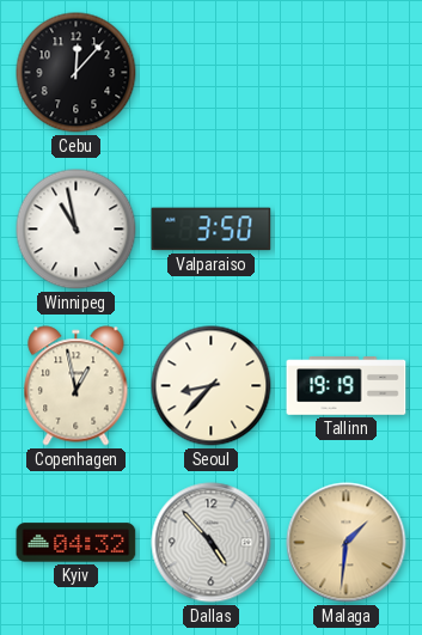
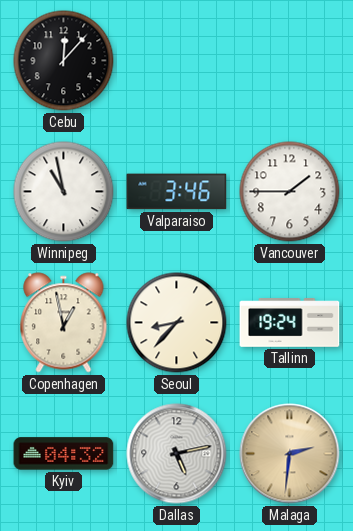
Valparaiso: 3:50 -> 3:46 (177, 192)
Vancouver: none -> 1:45 (290, 192)
Tallinn: 19:19 -> 19:24 (290, 323)
Dallas: 4:53 -> 5:13 (177, 454)
Malaga: 1:31 -> 2:31 (290, 454)
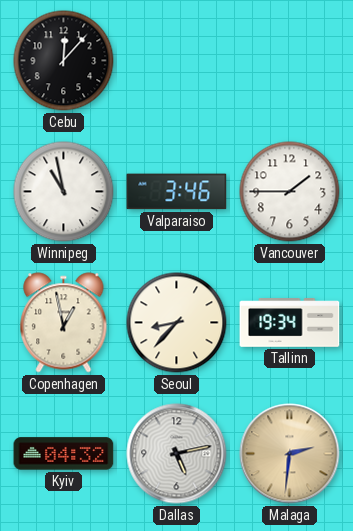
Tallinn: 19:24 -> 19:34 (290, 323)
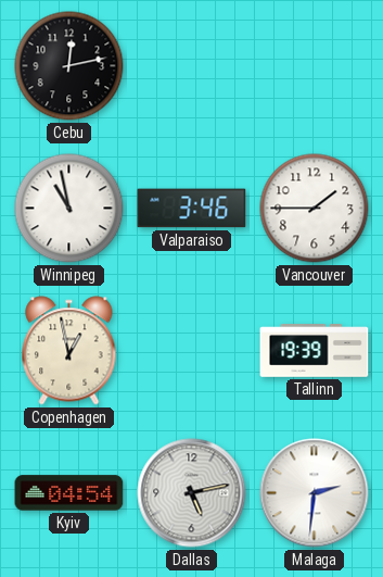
Cebu: 12:07 -> 12:13 (69, 66)
Seoul: 8:37 -> none (177, 323)
Tallinn: 19:34 -> 19:39 (315, 351)
Kyiv: 04:32 -> 04:54 (69, 493)
Malaga dial: champagne -> white (315, 493)
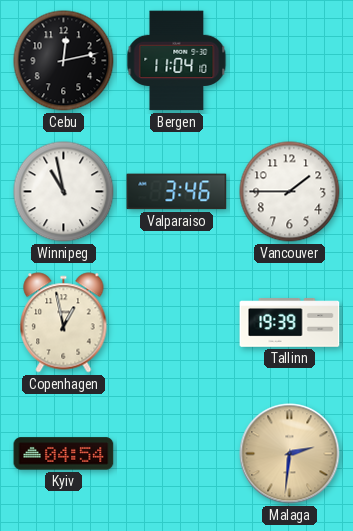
Bergen: none -> 11:04 (177, 61)
Dallas: 5:13 -> none (192, 493)
Malaga dial: white -> champagne (290, 454)
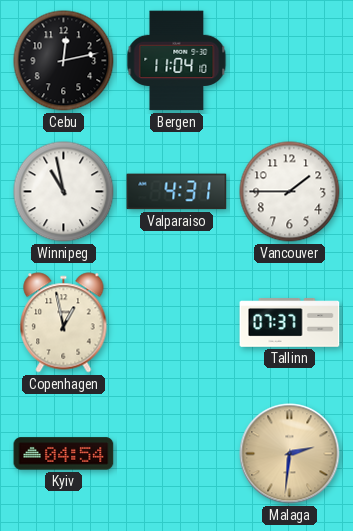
Valparaiso: 3:46 -> 4:31 (177, 192)
Tallinn: 19:39 -> 07:37 (290, 323)
